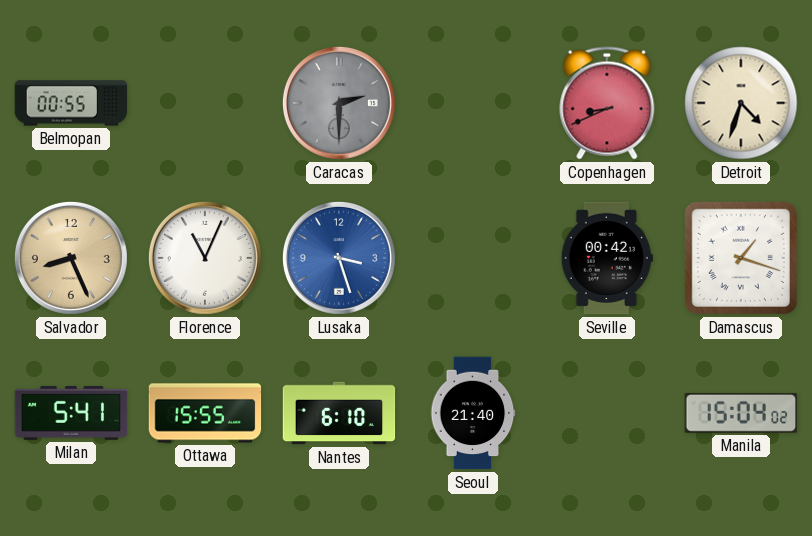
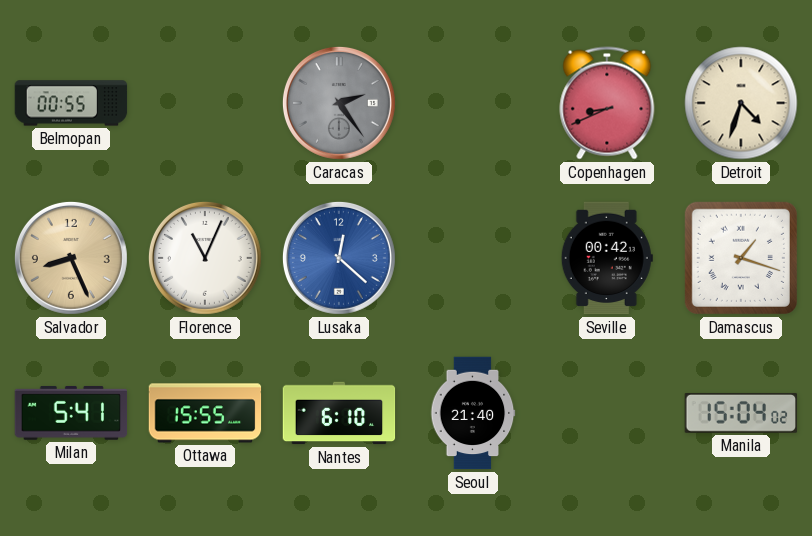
Caracas: 2:30 -> 2:24 (339, 103)
Lusaka: 3:27 -> 12:22 (339, 258)
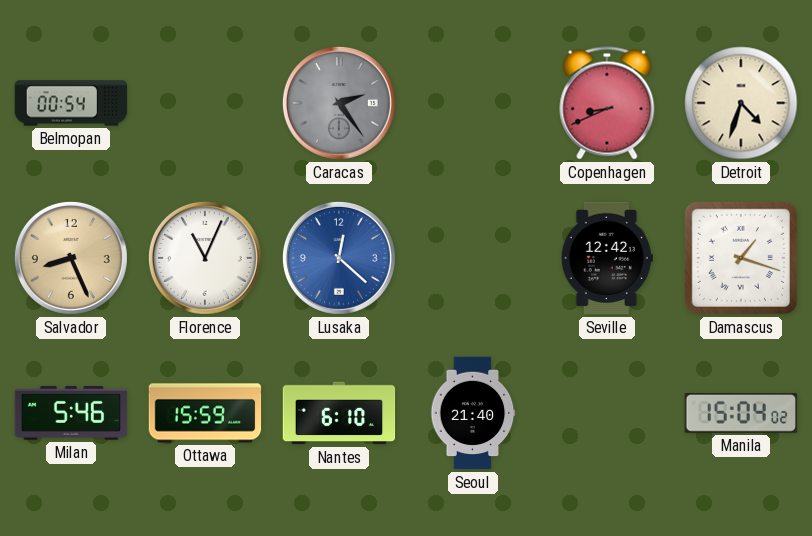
Belmopan: 00:55 -> 00:54 (71, 103)
Seville: 00:42 -> 12:42 (607, 258)
Milan: 5:41 -> 5:46 (71, 413)
Ottawa: 15:55 -> 15:59 (205, 413)
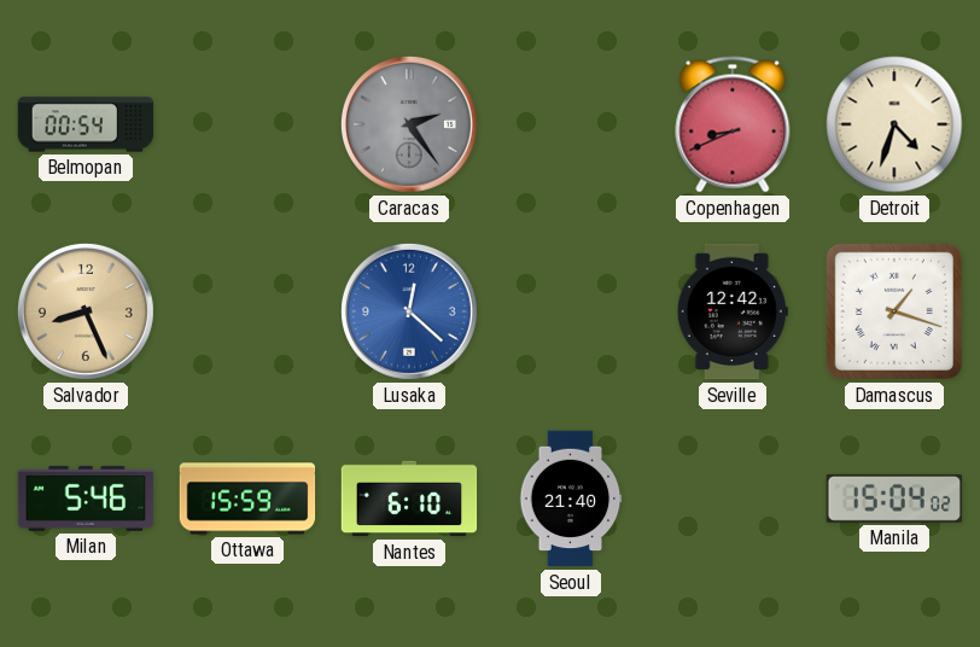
Florence: 11:04 -> none (205, 258)
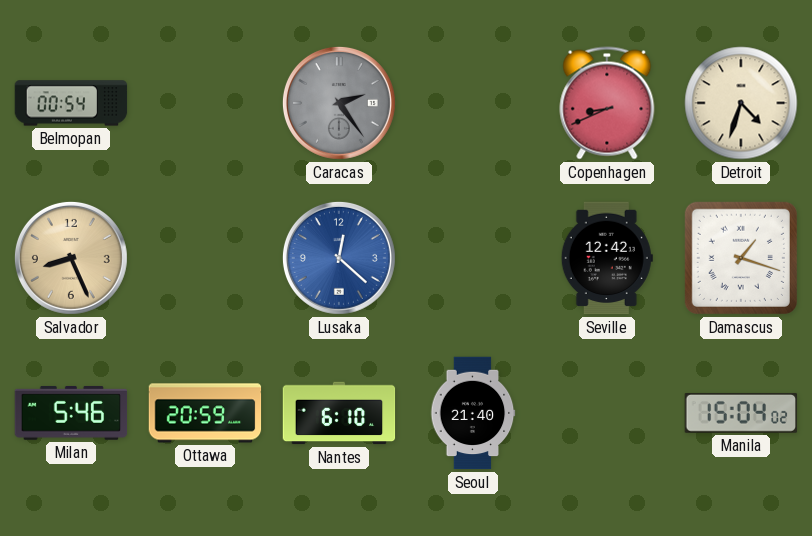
Ottawa: 15:59 -> 20:59 (205, 413)
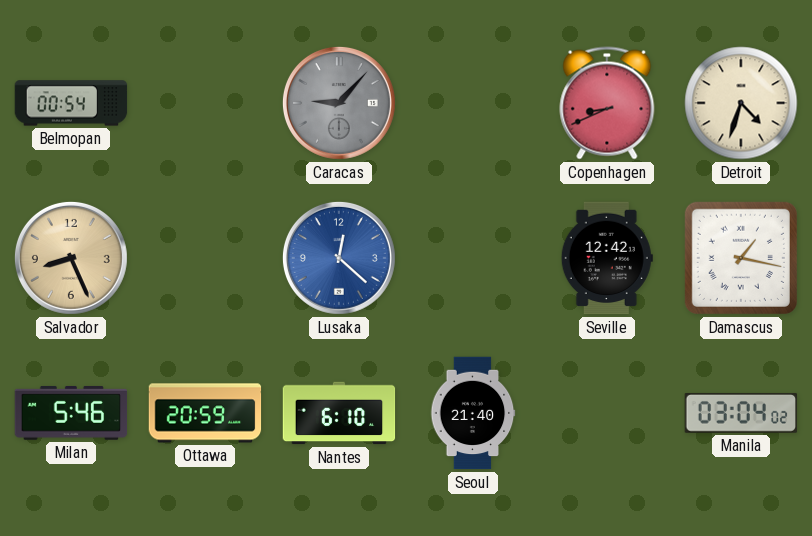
Caracas: 2:24 -> 9:07 (339, 103)
Damascus: 1:18 -> 1:17 (741, 258)
Manila: 15:04 -> 03:04 (741, 413)
